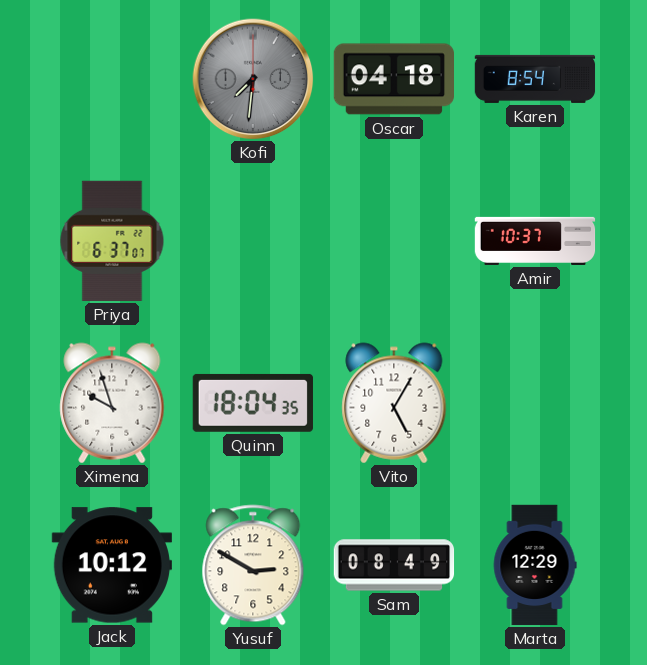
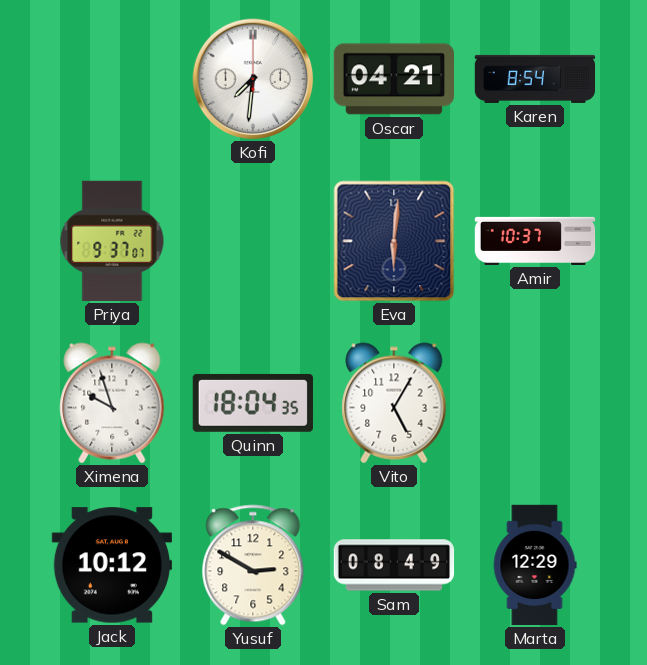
Kofi dial: grey -> white (253, 79)
Oscar: 04:18 -> 04:21 (393, 79)
Priya: 6:37 -> 9:37 (112, 241)
Eva: none -> 6:01 (394, 241)
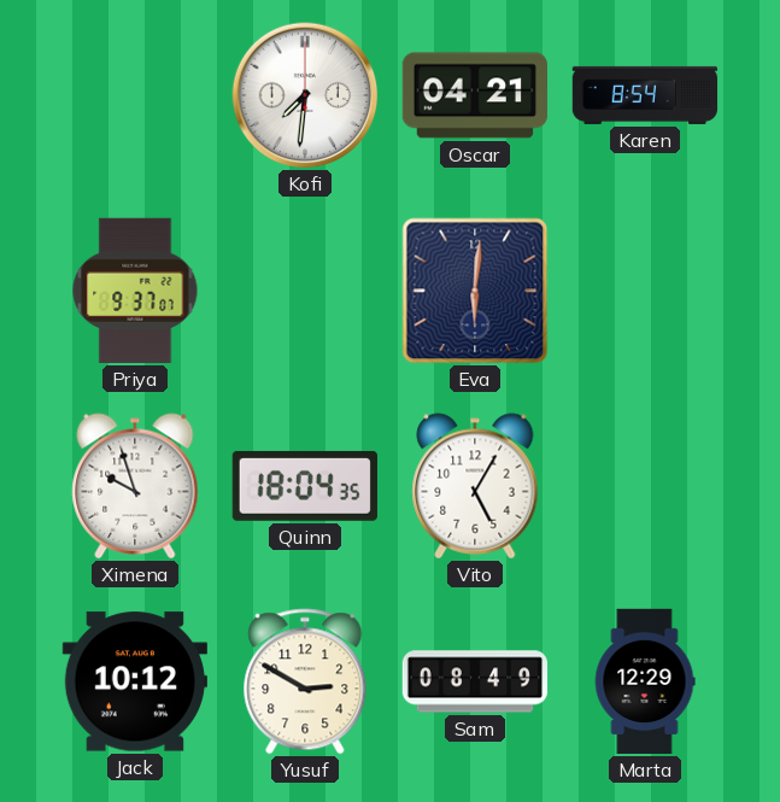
Amir: 10:37 -> none (535, 241)
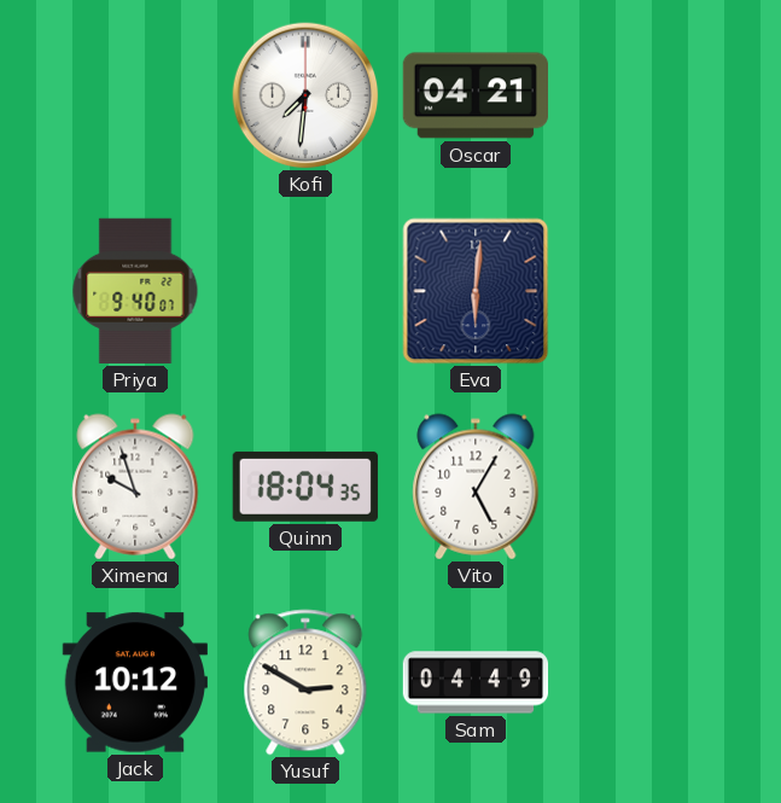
Karen: 8:54 -> none (645, 95)
Priya: 9:37 -> 9:40 (135, 291)
Sam: 08:49 -> 04:49 (476, 682)
Marta: 12:29 -> none (645, 681)
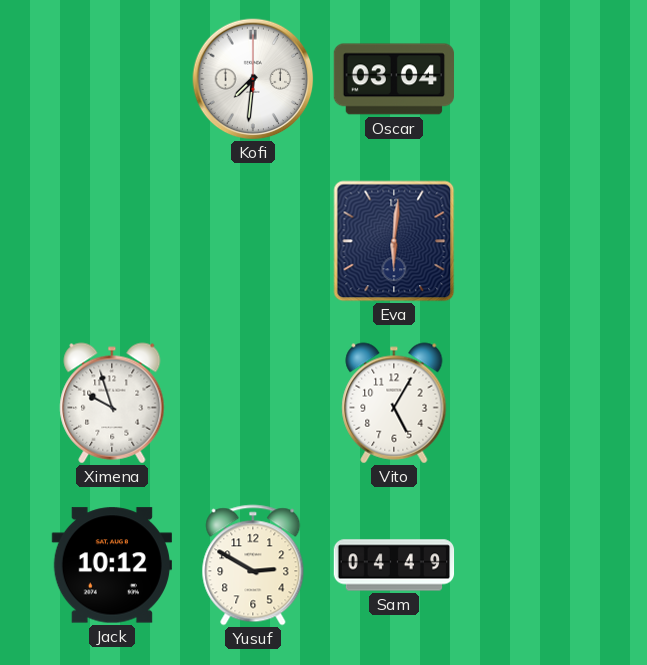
Oscar: 04:21 -> 03:04 (393, 79)
Priya: 9:40 -> none (135, 291)
Quinn: 18:04 -> none (305, 487)
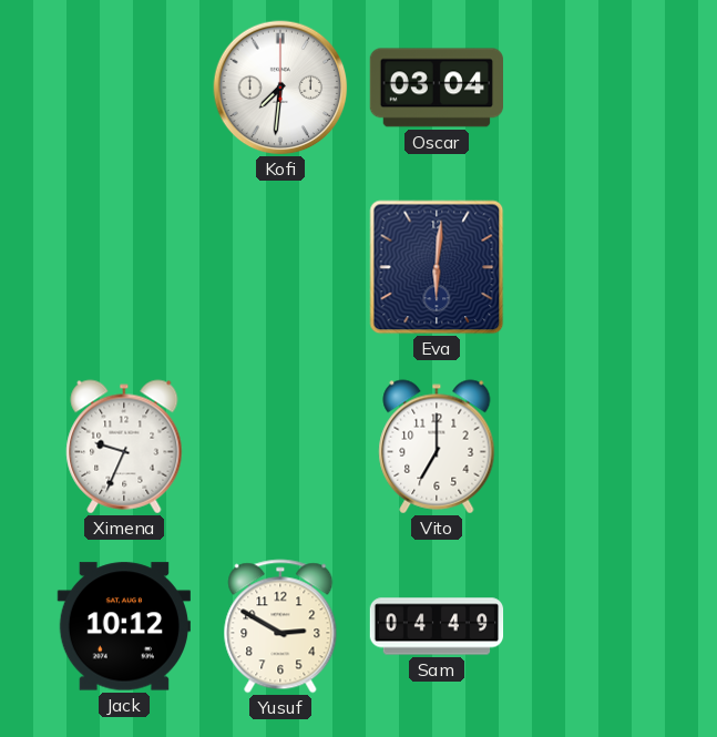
Ximena: 9:57 -> 9:34 (124, 447)
Vito: 5:05 -> 7:00 (437, 447)
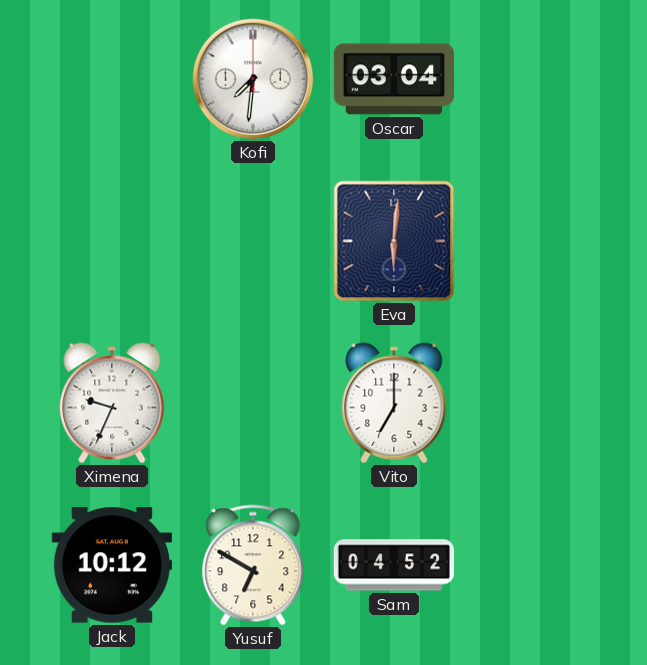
Yusuf: 2:50 -> 6:50 (253, 565)
Sam: 04:49 -> 04:52 (394, 565)
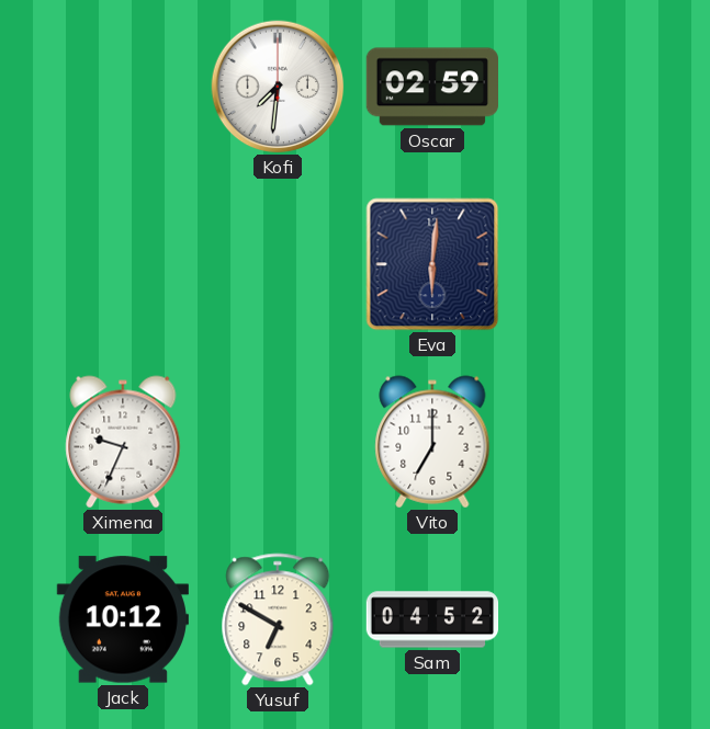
Oscar: 03:04 -> 02:59 (431, 87)
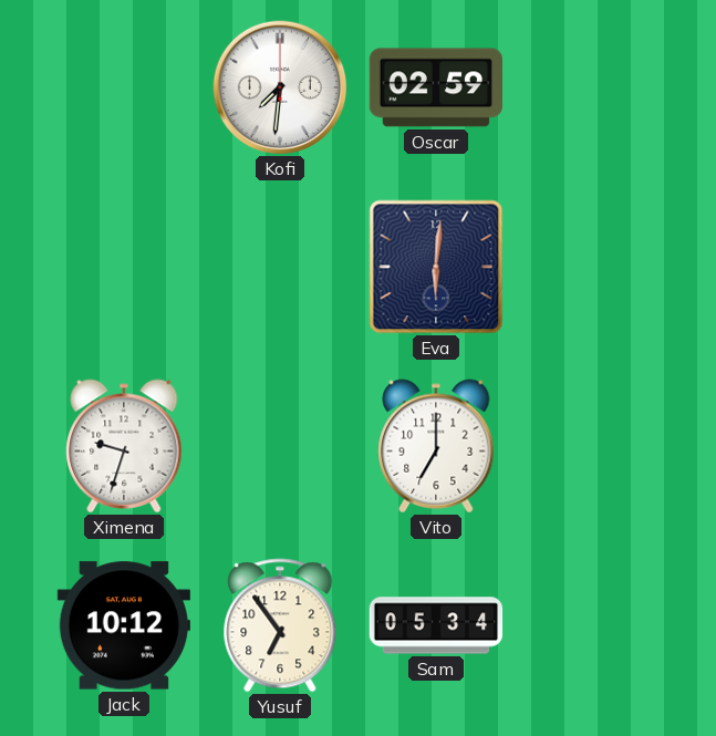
Ximena: 9:34 -> 9:33 (124, 446)
Yusuf: 6:50 -> 6:54 (280, 625)
Sam: 04:52 -> 05:34 (436, 625)
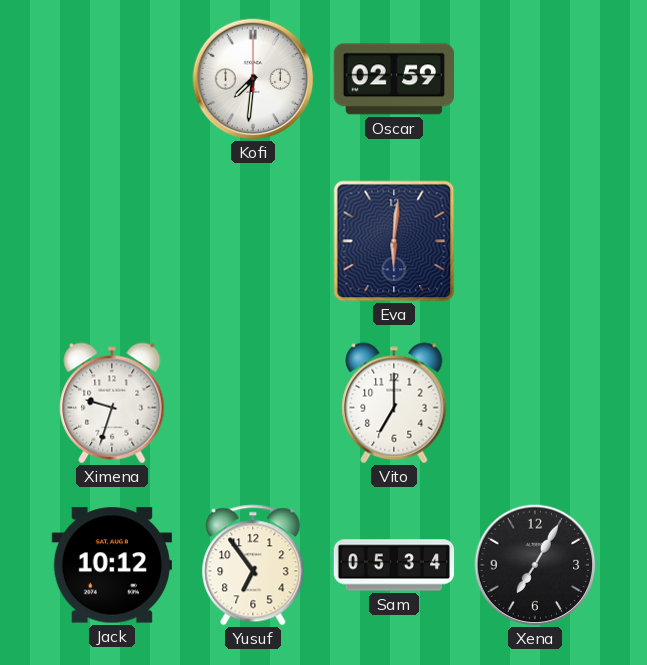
Xena: none -> 7:05 (535, 565)
